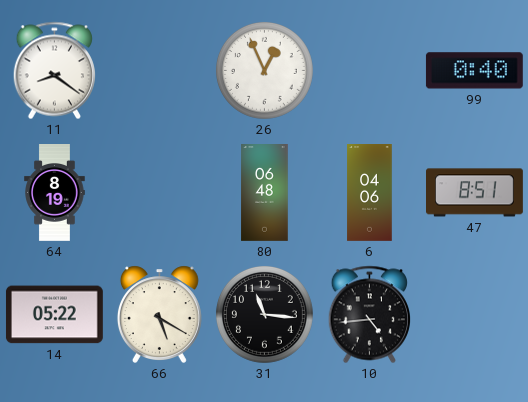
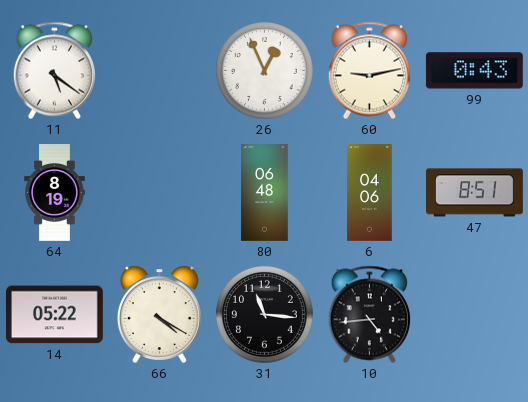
11: 8:21 -> 5:21 (54, 71)
60: none -> 9:13 (369, 71)
99: 0:40 -> 0:43 (474, 71)
66: 5:20 -> 4:20 (159, 314)
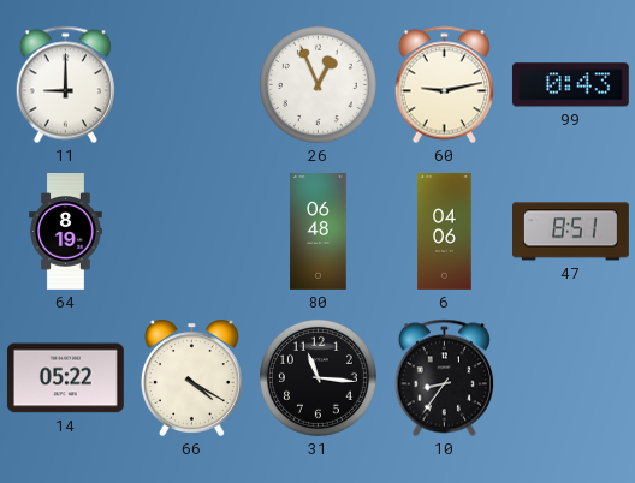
11: 5:21 -> 9:00 (65, 85)
10: 4:44 -> 8:36 (444, 378)
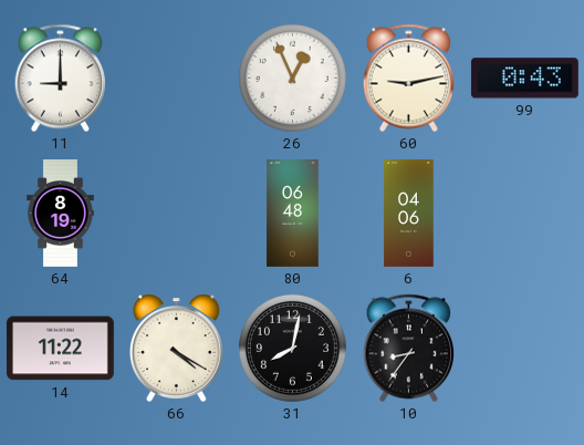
47: 8:51 -> none (571, 232)
14: 05:22 -> 11:22 (60, 349)
31: 11:16 -> 8:02 (292, 348)
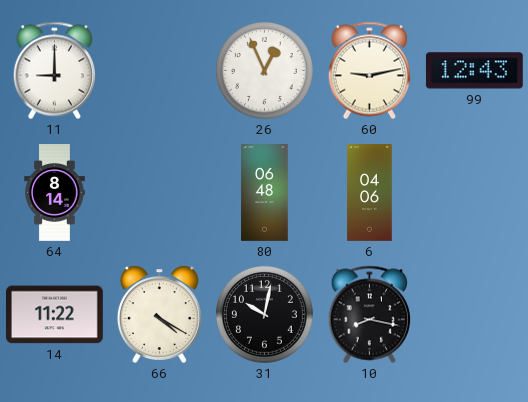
99: 0:43 -> 12:43 (474, 71)
64: 8:19 -> 8:14 (55, 193)
31: 8:02 -> 10:02 (264, 314)
10: 8:36 -> 8:17 (369, 315)
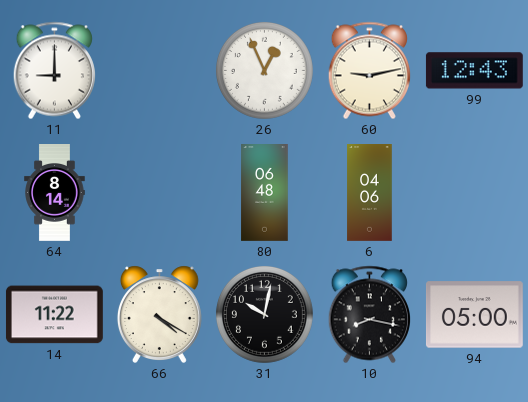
94: none -> 05:00 (474, 315)
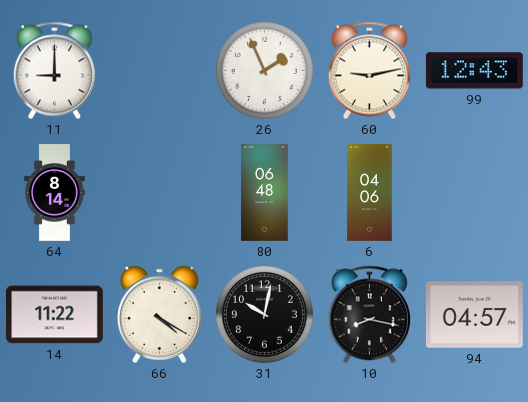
26: 12:56 -> 1:56 (264, 70)
94: 05:00 -> 04:57 (474, 315)
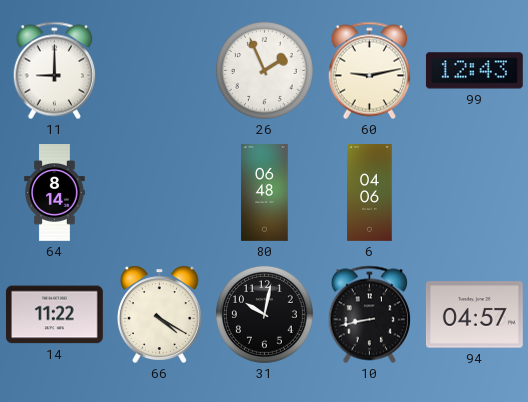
10: 8:17 -> 8:43 (369, 315)
